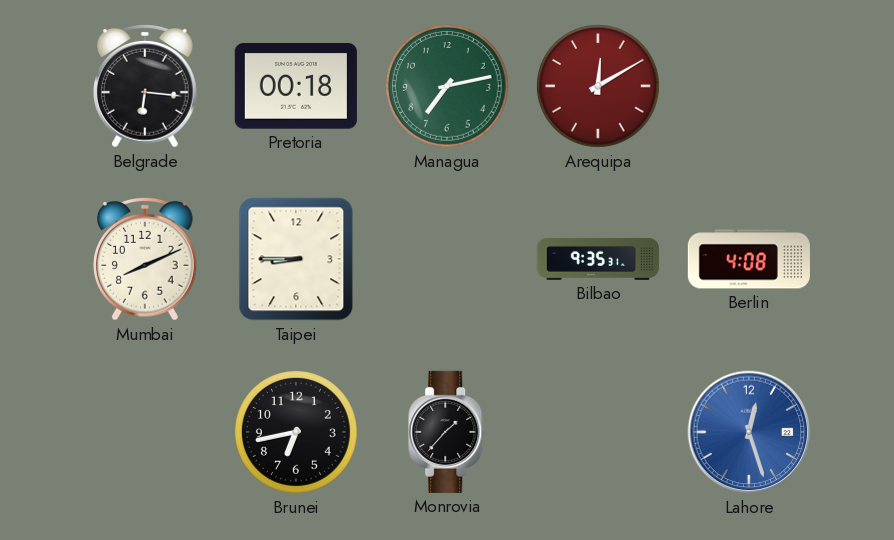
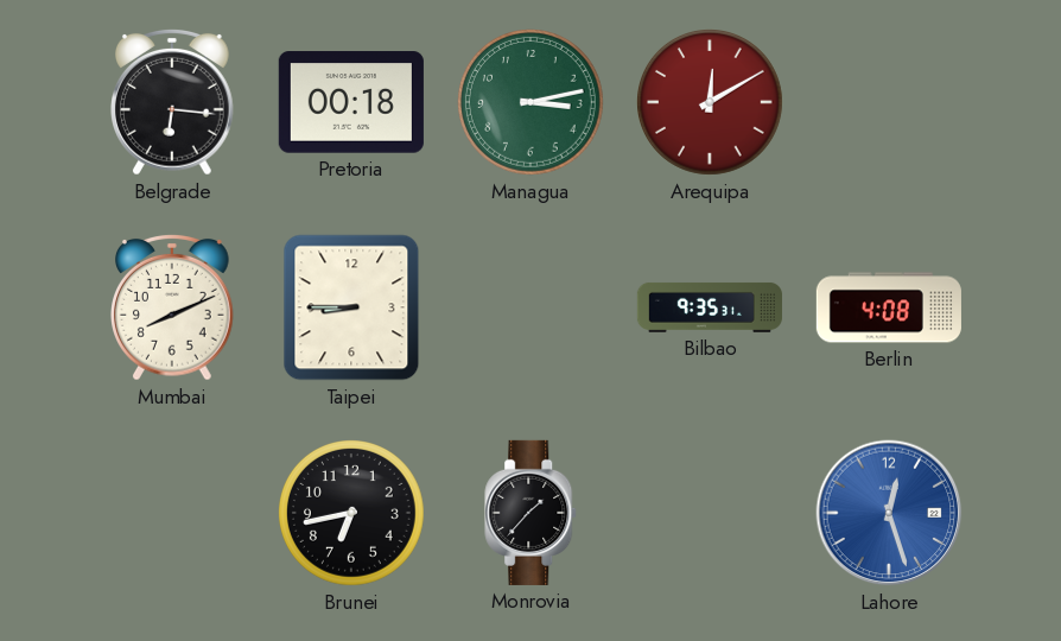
Managua: 7:13 -> 3:13 (532, 103)
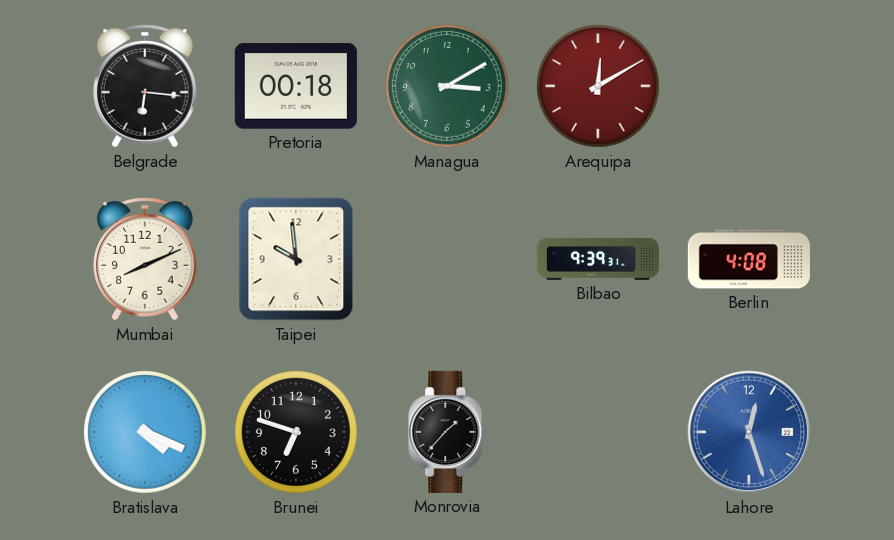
Managua: 3:13 -> 3:10 (448, 87)
Taipei: 8:45 -> 9:59 (296, 259)
Bilbao: 9:35 -> 9:39 (598, 259)
Bratislava: none -> 4:19 (146, 433)
Brunei: 6:43 -> 6:48 (297, 433)
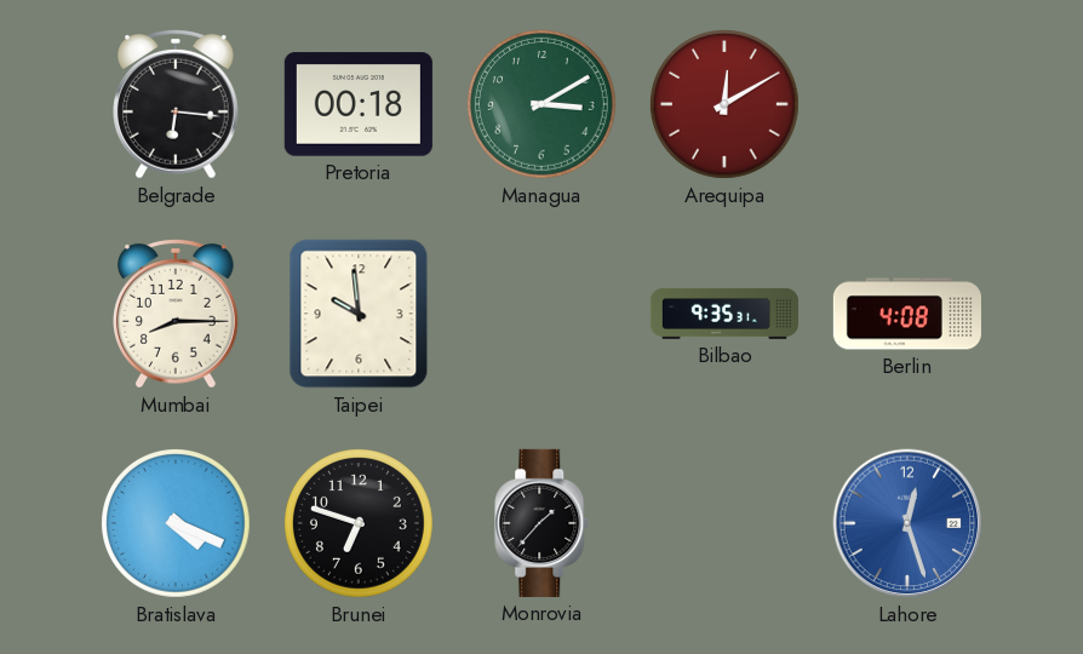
Mumbai: 8:11 -> 8:15 (177, 314)
Bilbao: 9:39 -> 9:35 (724, 314)
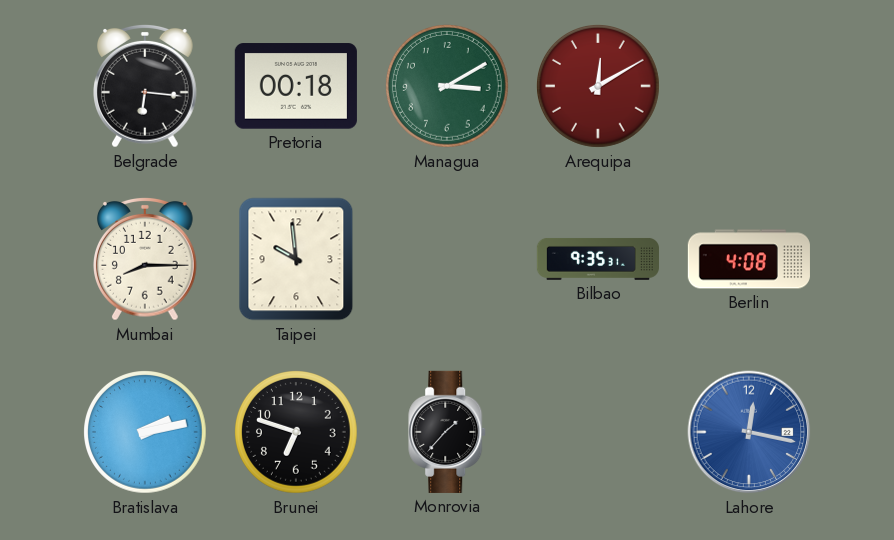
Bratislava: 4:19 -> 2:13 (146, 433)
Lahore: 12:27 -> 12:17 (749, 432)
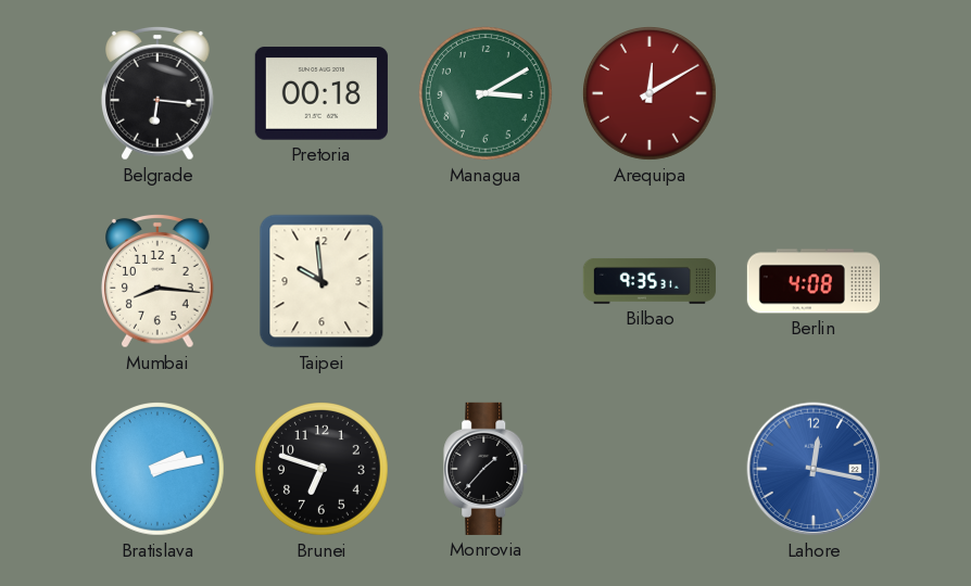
Mumbai: 8:15 -> 8:16 (159, 281)
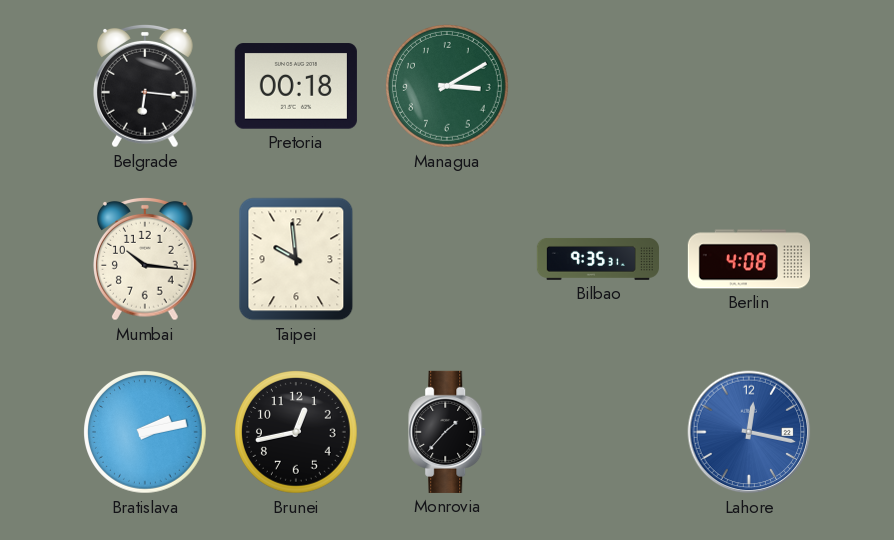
Arequipa: 12:10 -> none (651, 94)
Mumbai: 8:16 -> 10:16 (146, 259)
Brunei: 6:48 -> 12:43 (297, 433)
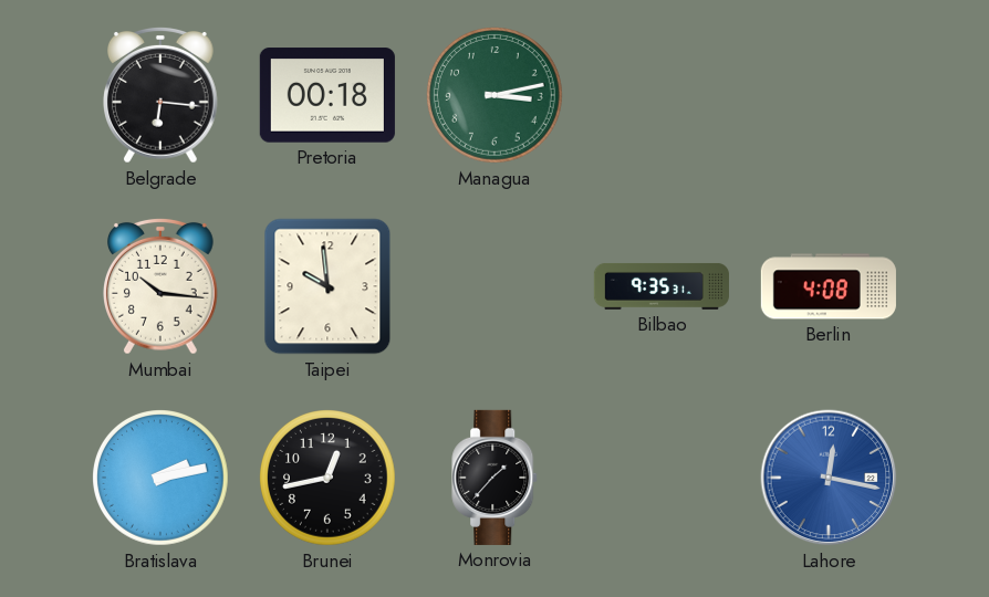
Managua: 3:10 -> 3:13 (496, 96)
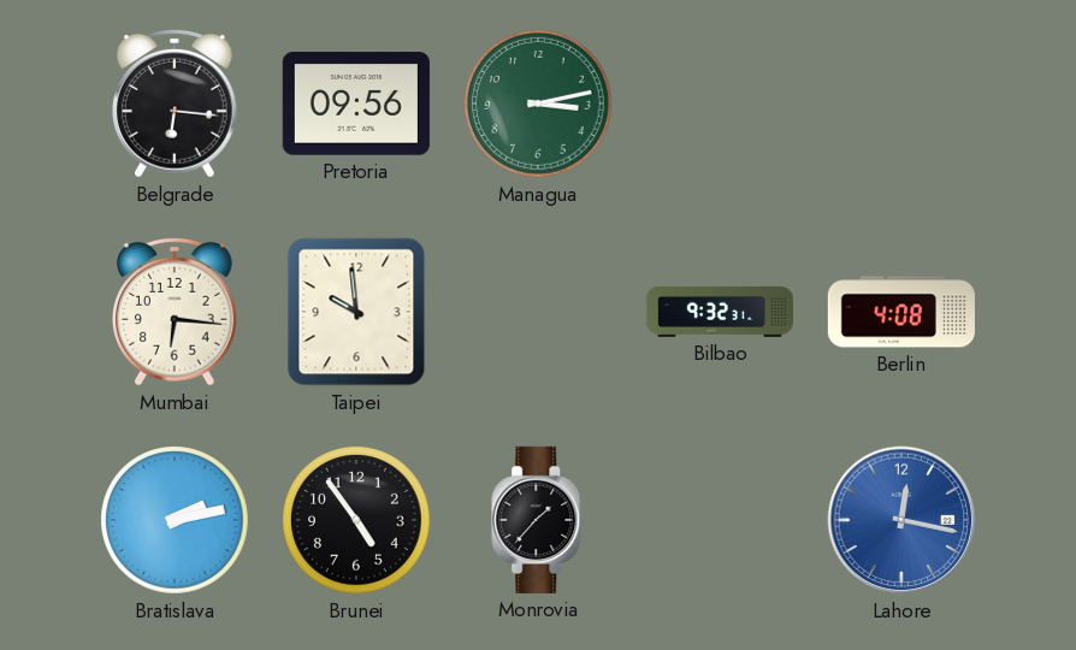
Pretoria: 00:18 -> 09:56 (356, 104)
Mumbai: 10:16 -> 6:16 (176, 312)
Bilbao: 9:35 -> 9:32 (720, 312)
Brunei: 12:43 -> 4:54 (357, 521)
